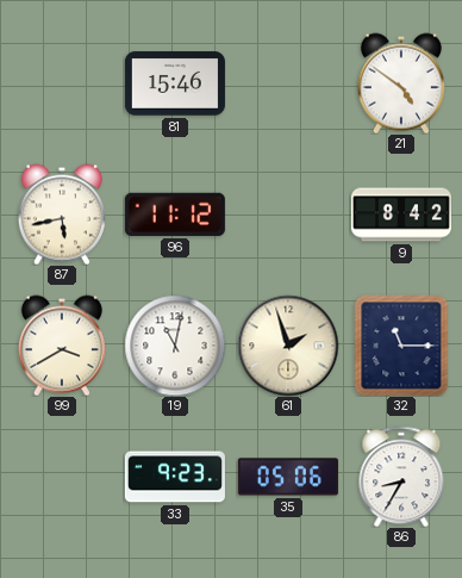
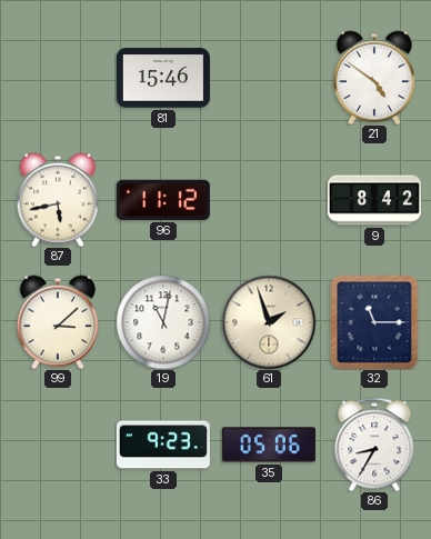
99: 3:40 -> 3:08 (58, 322)
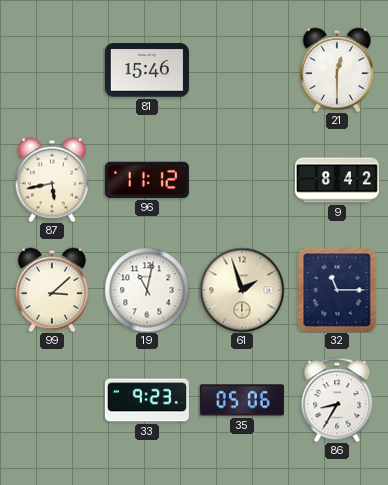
21: 4:51 -> 12:30 (337, 70)
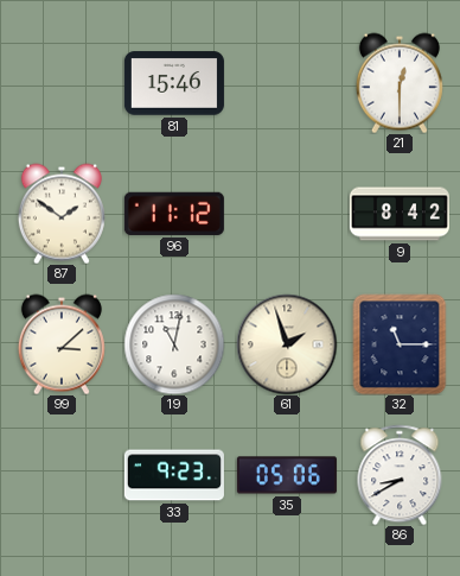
87: 5:43 -> 1:51 (62, 214)
86: 8:35 -> 8:40 (400, 475)
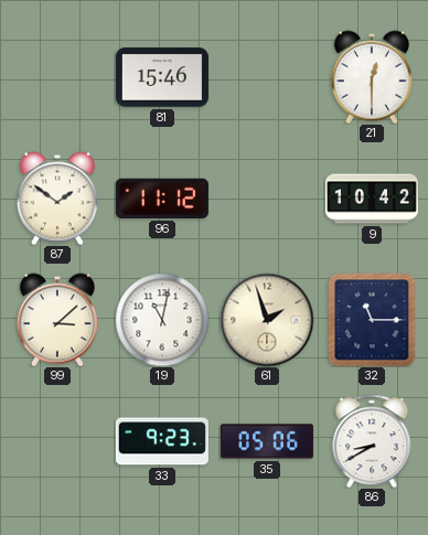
9: 8:42 -> 10:42 (372, 199)
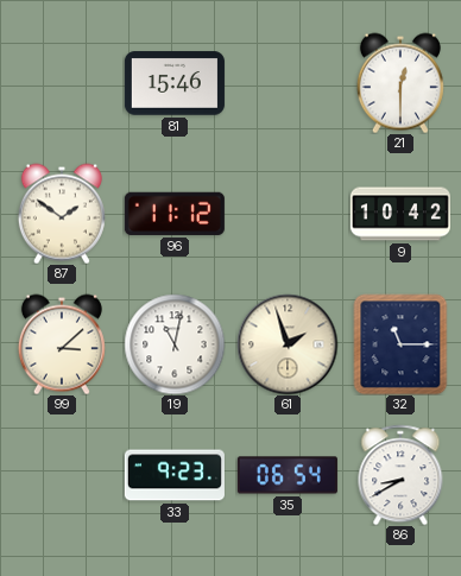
35: 05:06 -> 06:54 (288, 475)
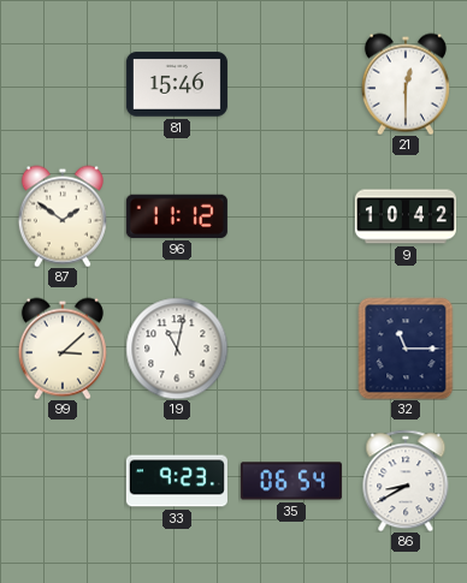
61: 1:57 -> none (288, 344)
